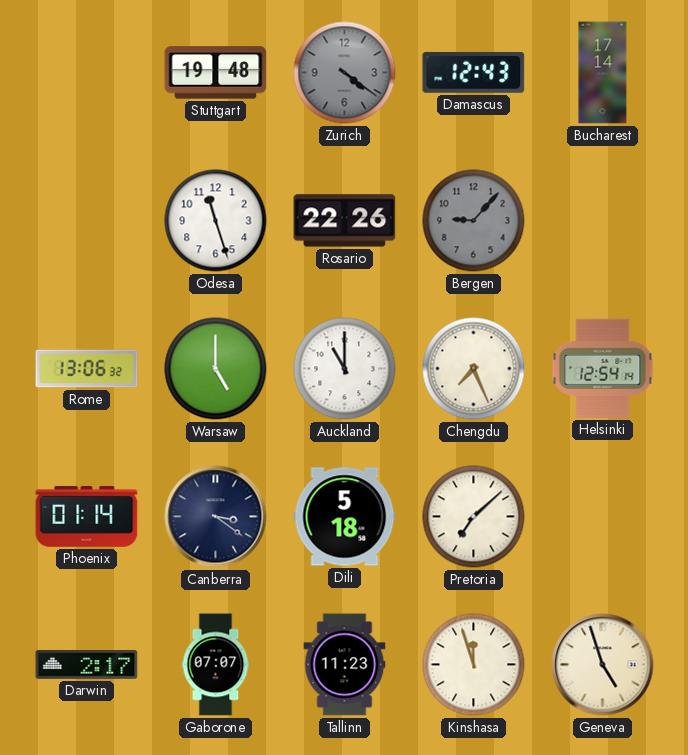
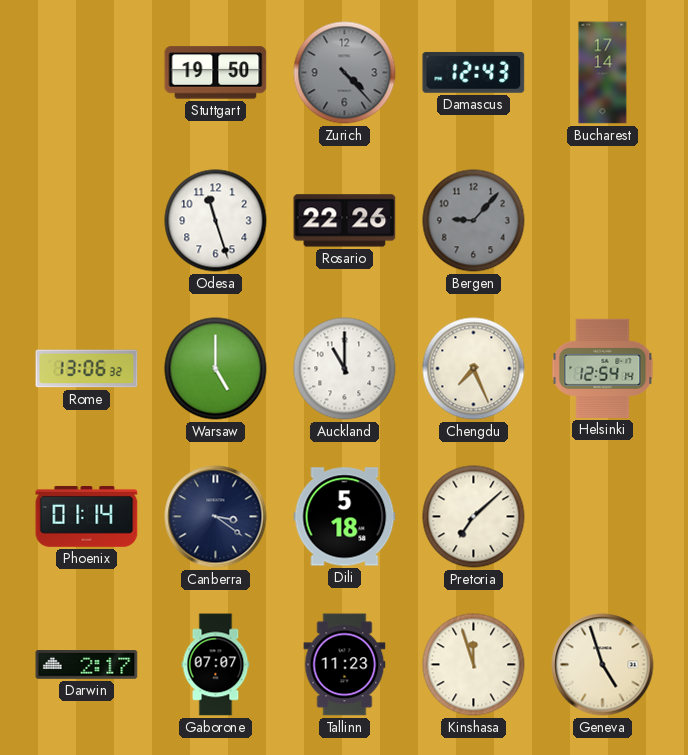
Stuttgart: 19:48 -> 19:50 (216, 73)
Zurich: 4:21 -> 4:23 (345, 73)
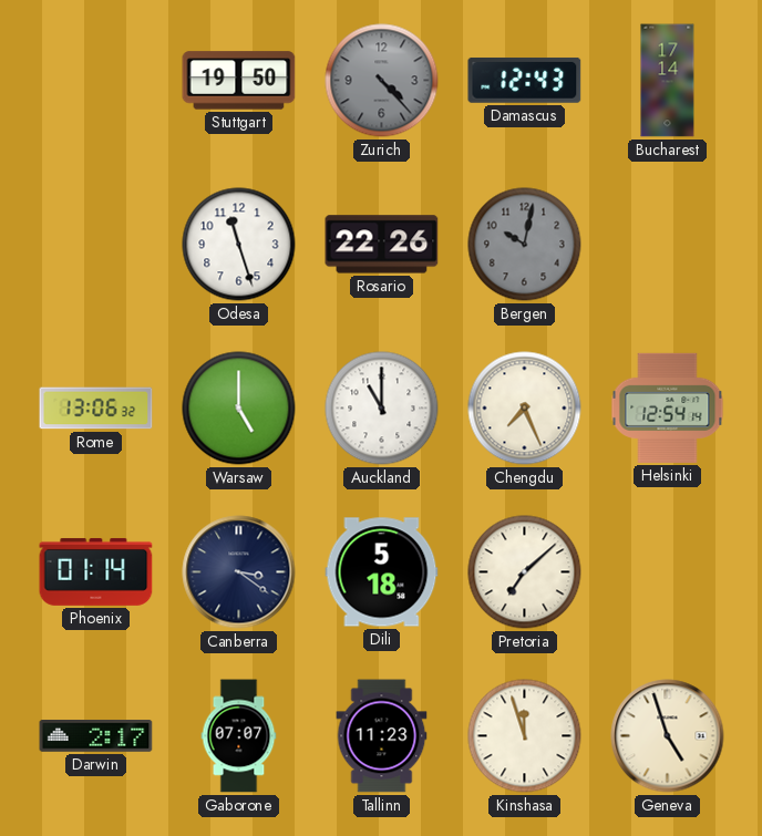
Bergen: 9:07 -> 10:02 (525, 245)
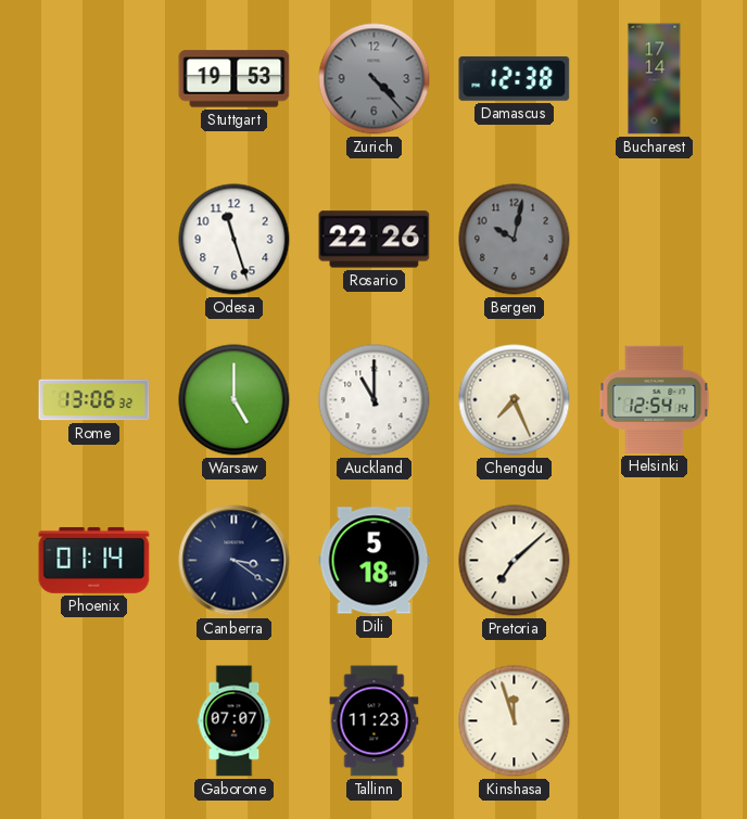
Stuttgart: 19:50 -> 19:53 (235, 79)
Damascus: 12:43 -> 12:38 (515, 78)
Darwin: 2:17 -> none (96, 736)
Geneva: 4:57 -> none (668, 736)
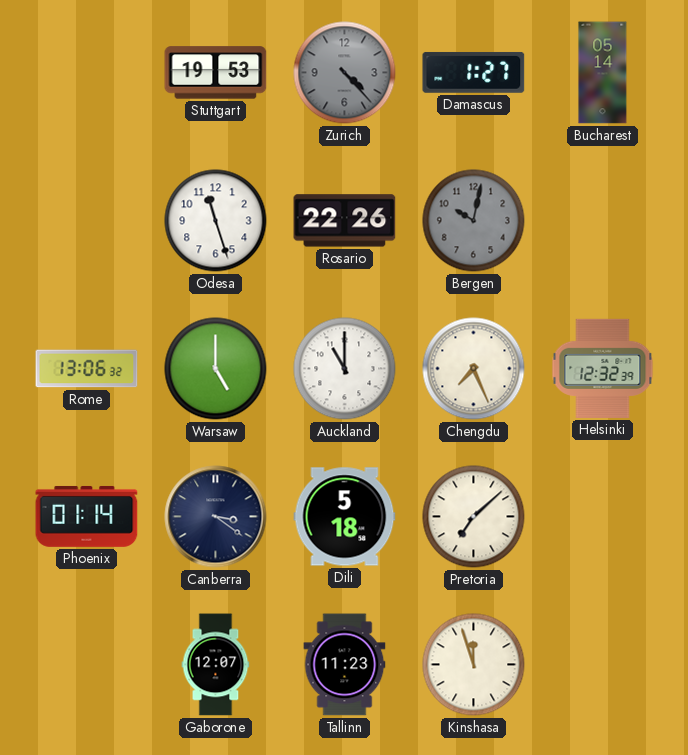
Damascus: 12:38 -> 1:27 (474, 72)
Bucharest: 17:14 -> 05:14 (603, 73)
Helsinki: 12:54 -> 12:32 (603, 368)
Gaborone: 07:07 -> 12:07 (216, 665)
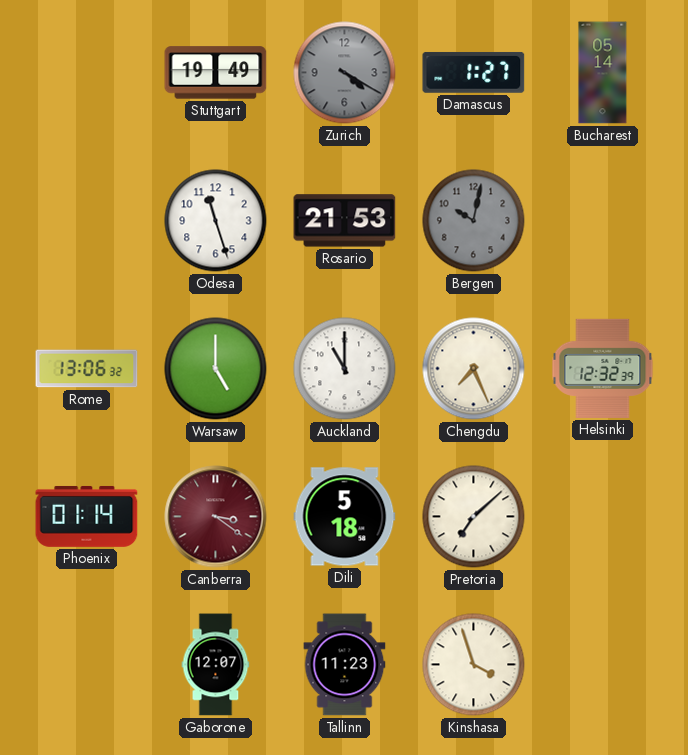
Stuttgart: 19:53 -> 19:49 (216, 73)
Zurich: 4:23 -> 4:20 (345, 73)
Rosario: 22:26 -> 21:53 (345, 221)
Canberra dial: navy -> burgundy (216, 517)
Kinshasa: 11:57 -> 3:57 (474, 665)
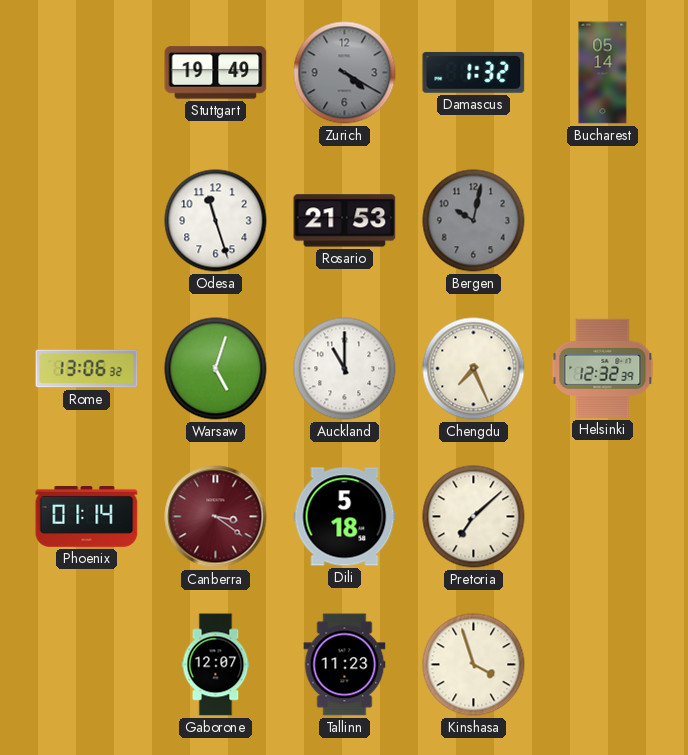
Damascus: 1:27 -> 1:32 (474, 72)
Warsaw: 5:00 -> 5:03 (216, 369)
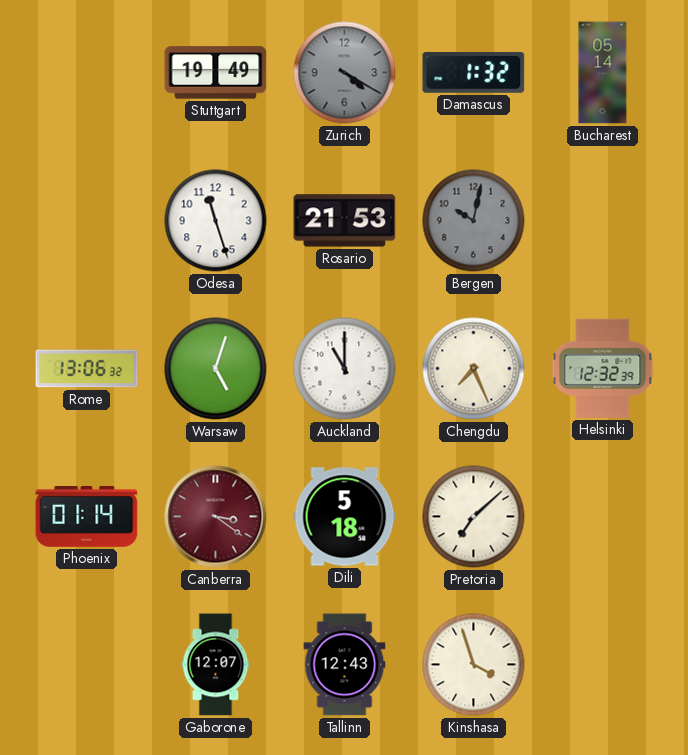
Tallinn: 11:23 -> 12:43 (345, 665)
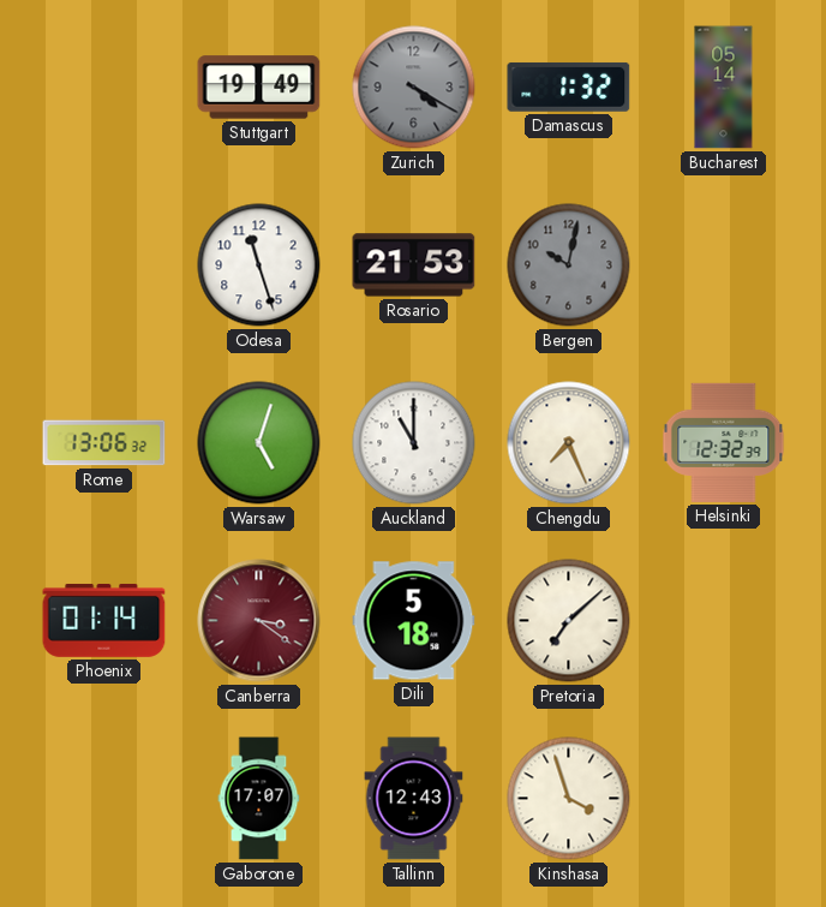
Gaborone: 12:07 -> 17:07 (259, 799)
